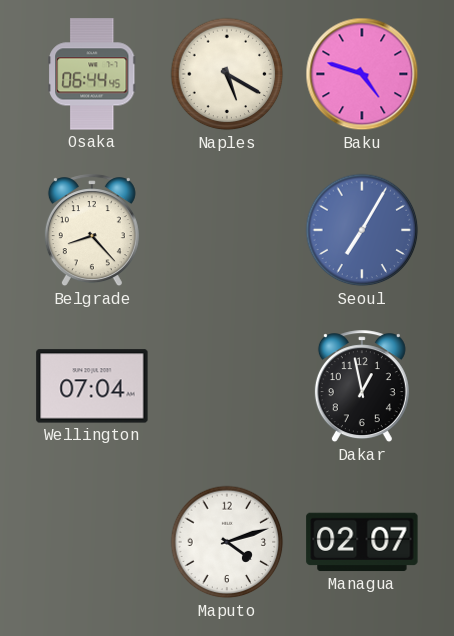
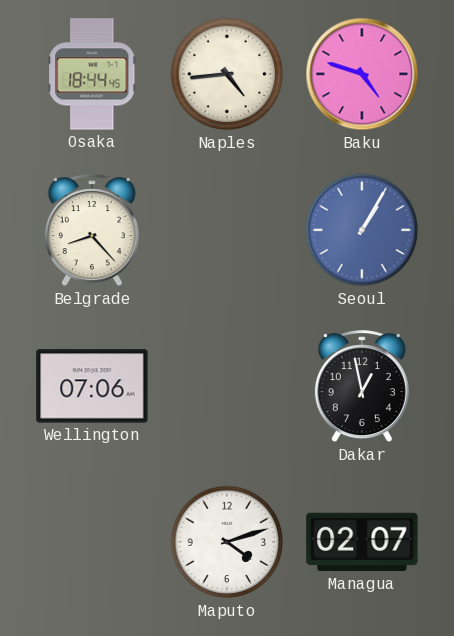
Osaka: 06:44 -> 18:44 (92, 74)
Naples: 5:20 -> 4:44 (227, 74)
Seoul: 7:05 -> 1:05 (362, 230)
Wellington: 07:04 -> 07:06 (92, 386)
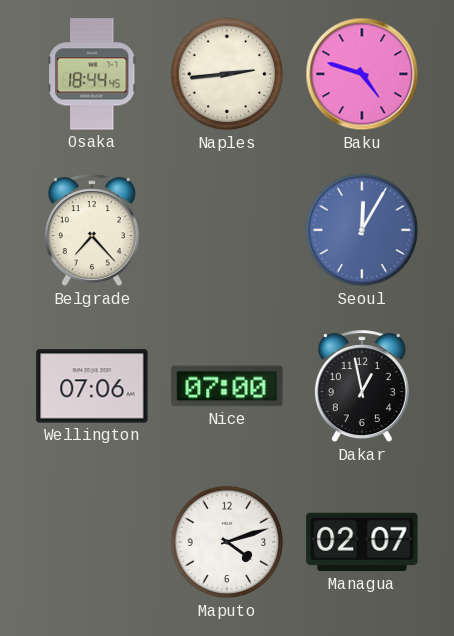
Naples: 4:44 -> 2:44 (227, 74)
Belgrade: 8:23 -> 7:23 (92, 231)
Seoul: 1:05 -> 12:05 (362, 230)
Nice: none -> 07:00 (227, 386)
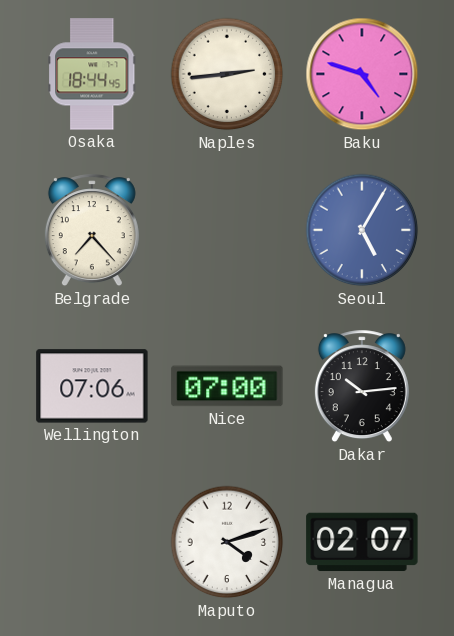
Seoul: 12:05 -> 5:05 (362, 230)
Dakar: 12:58 -> 10:14 (362, 387)
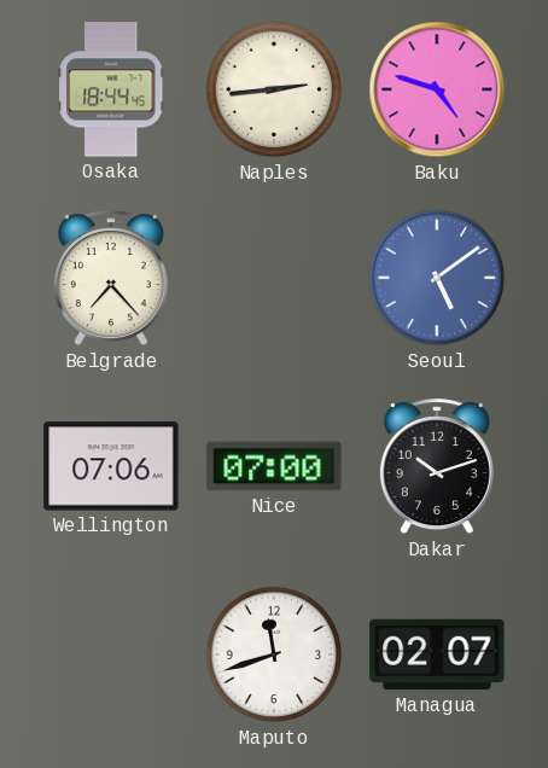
Seoul: 5:05 -> 5:09 (437, 278)
Dakar: 10:14 -> 10:12 (437, 467)
Maputo: 4:12 -> 11:42 (274, 654)
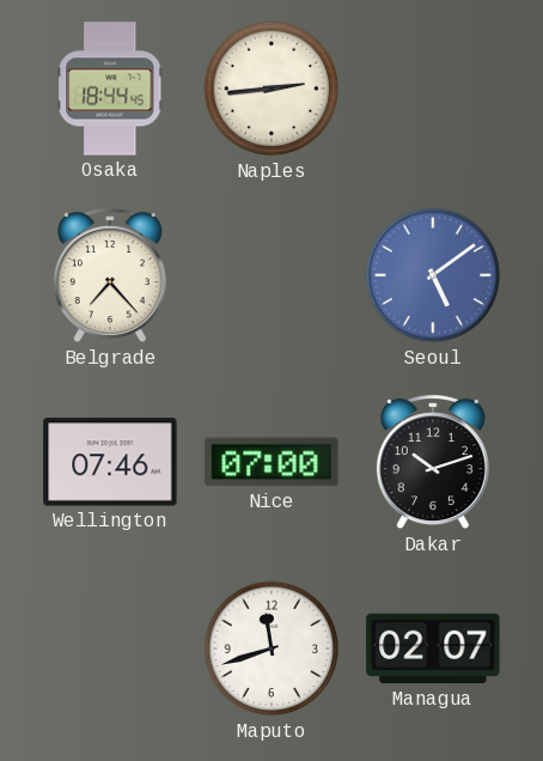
Baku: 4:48 -> none (437, 89)
Wellington: 07:06 -> 07:46 (110, 462)
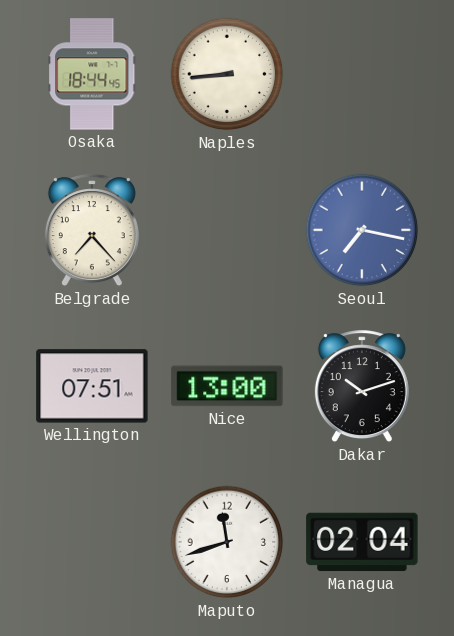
Naples: 2:44 -> 8:44 (227, 74)
Seoul: 5:09 -> 7:17 (362, 230)
Wellington: 07:46 -> 07:51 (92, 386)
Nice: 07:00 -> 13:00 (227, 386)
Managua: 02:07 -> 02:04 (362, 542)
